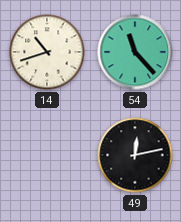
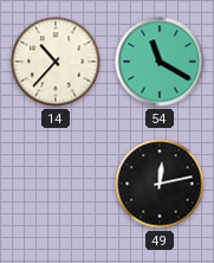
14: 10:42 -> 10:37 (56, 62)
54: 11:23 -> 11:20 (160, 62)
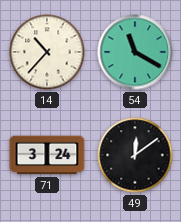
71: none -> 3:24 (47, 155)
49: 12:13 -> 12:09 (135, 155)
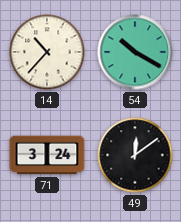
54: 11:20 -> 10:20 (135, 52)
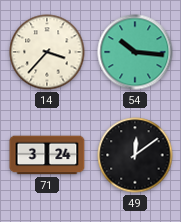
14: 10:37 -> 3:37 (47, 52)
54: 10:20 -> 10:16 (135, 52)
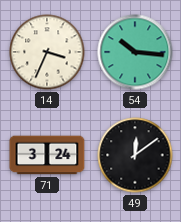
14: 3:37 -> 3:34 (47, 52)
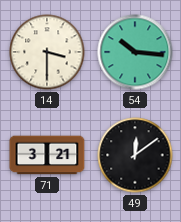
14: 3:34 -> 3:30 (47, 52)
71: 3:24 -> 3:21 (47, 155)
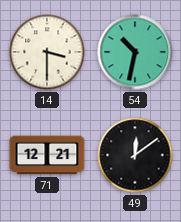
54: 10:16 -> 10:32 (135, 52)
71: 3:21 -> 12:21 (47, 155)
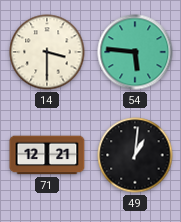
54: 10:32 -> 5:46 (135, 52)
49: 12:09 -> 1:01 (135, 155)
